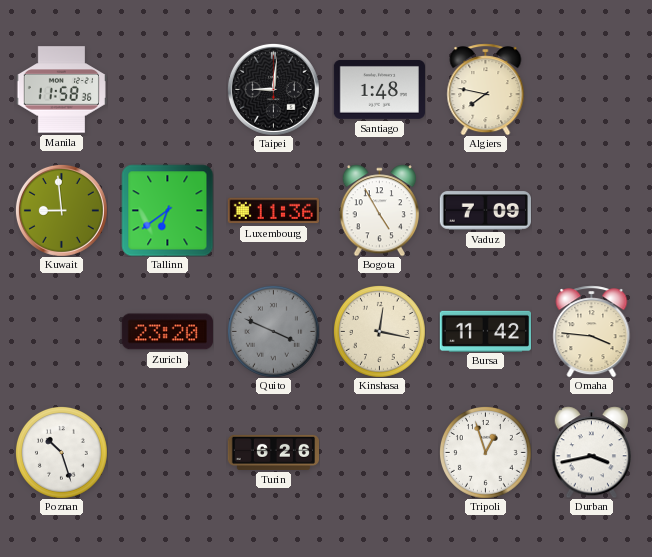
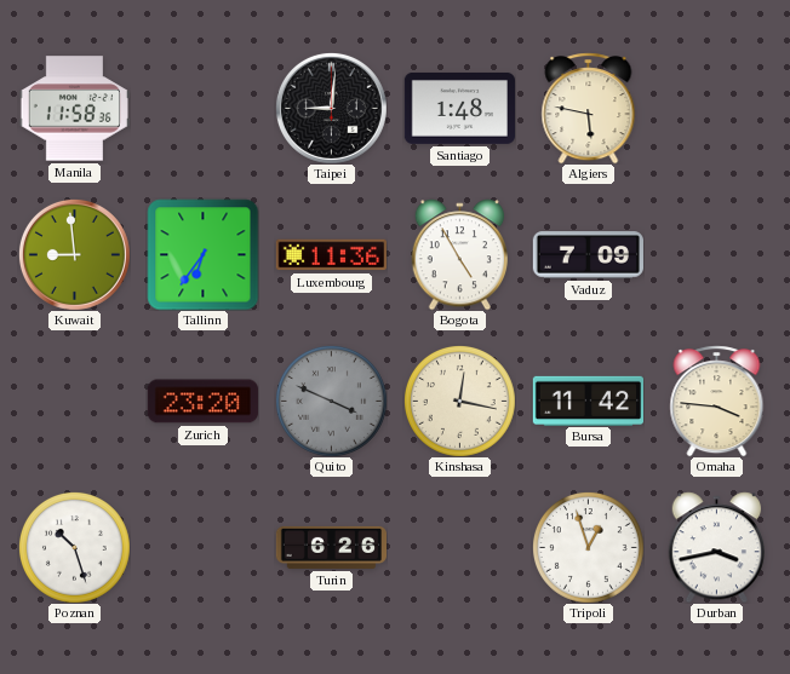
Algiers: 7:47 -> 5:47 (589, 108)
Tallinn: 6:39 -> 6:36 (202, 254)
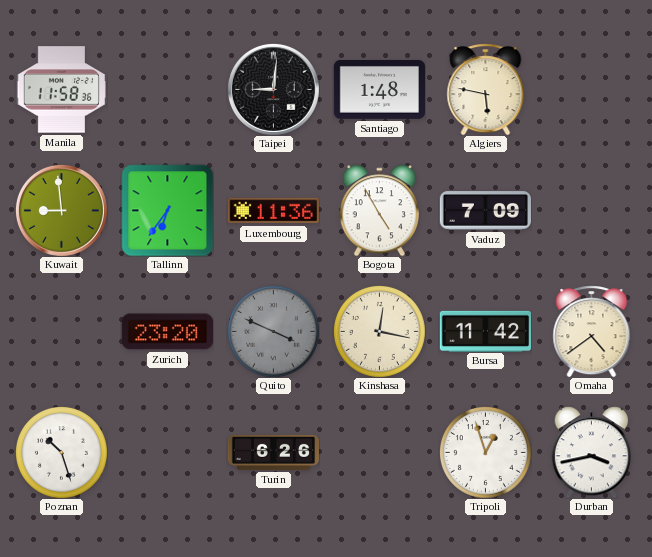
Omaha: 3:46 -> 4:39 (592, 331)
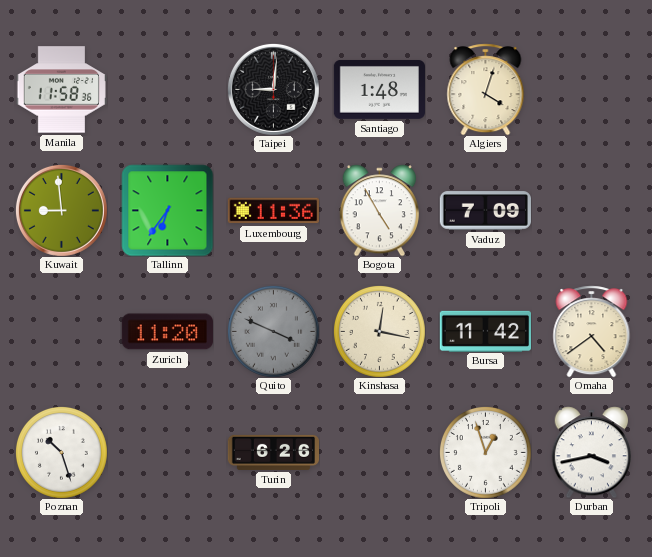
Algiers: 5:47 -> 4:03 (486, 89)
Zurich: 23:20 -> 11:20 (167, 332)
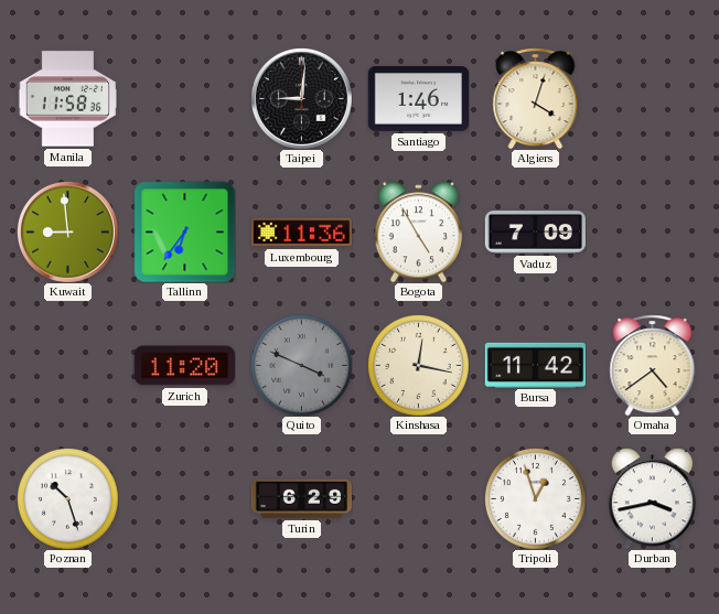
Santiago: 1:48 -> 1:46 (418, 98)
Turin: 6:26 -> 6:29 (301, 498)
